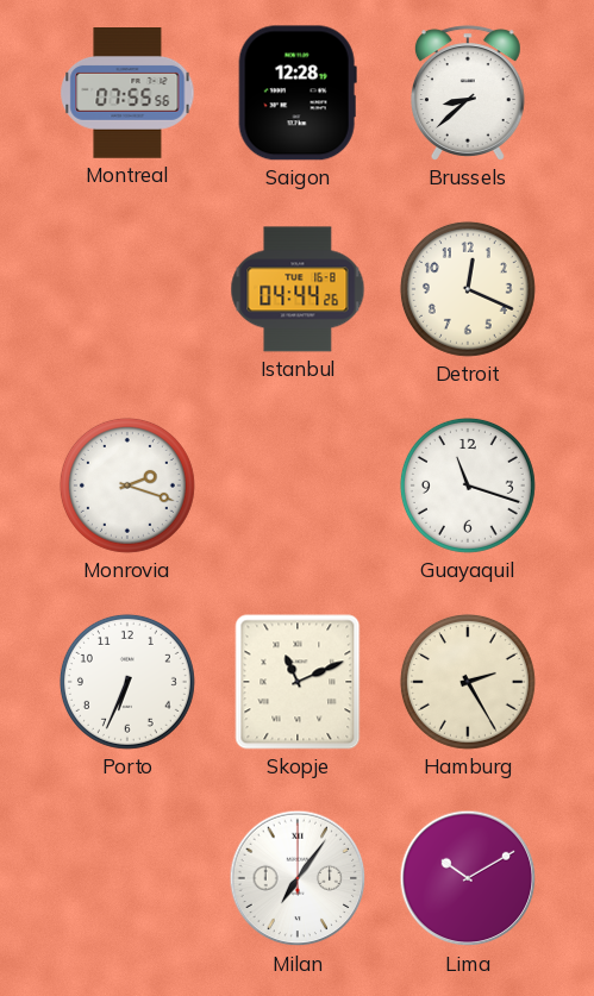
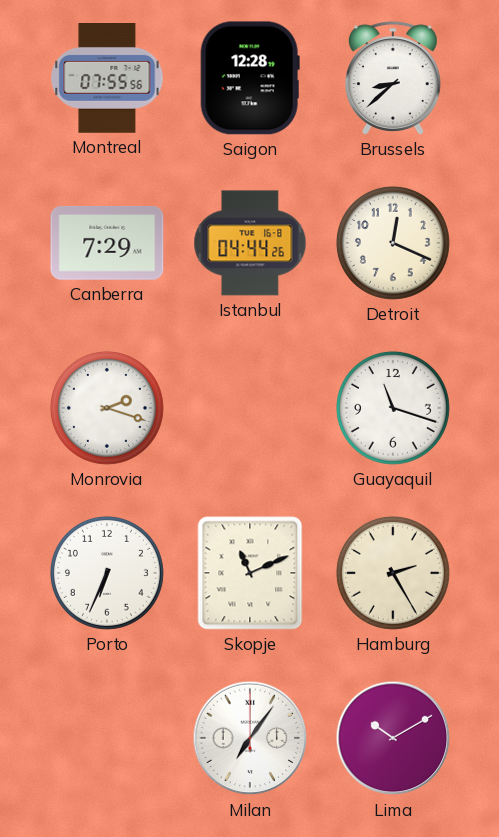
Canberra: none -> 7:29 (107, 243)
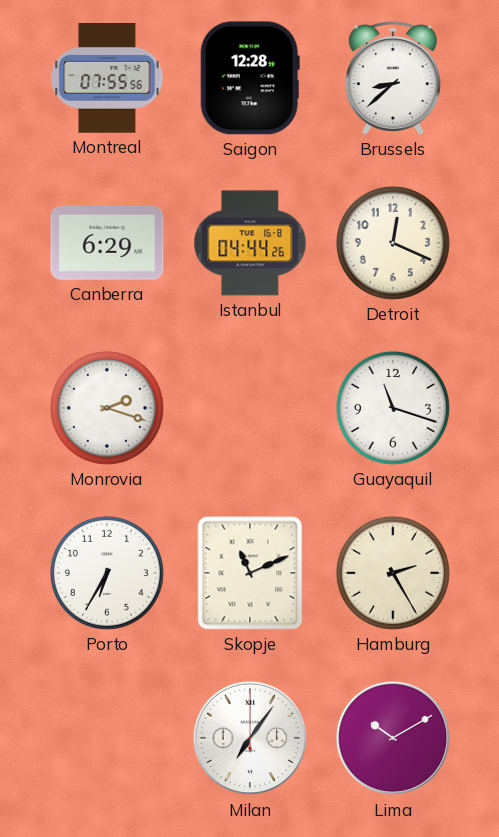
Canberra: 7:29 -> 6:29 (107, 243)
Porto: 6:34 -> 6:35 (107, 573)
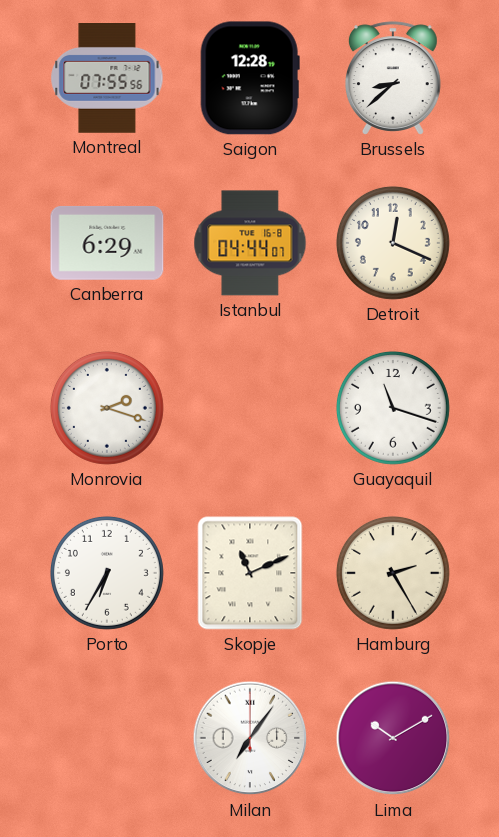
Istanbul: 04:44:26 -> 04:44:07 (250, 243)
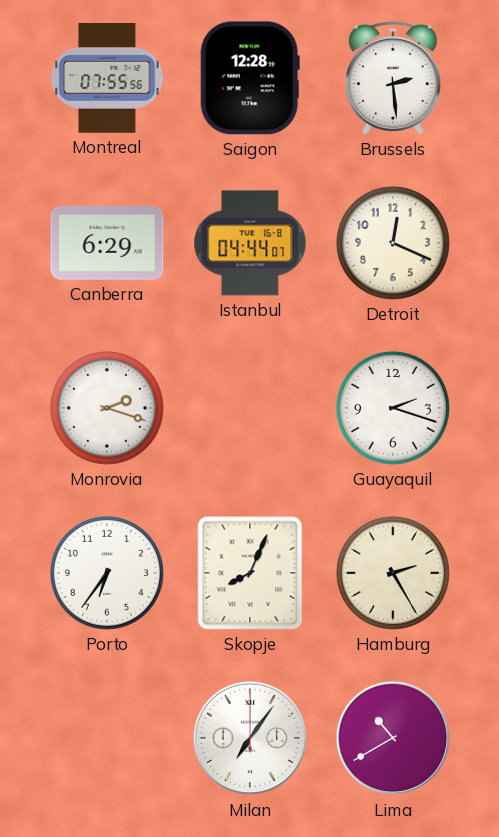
Brussels: 8:38 -> 2:29 (393, 78)
Guayaquil: 11:18 -> 2:18 (393, 408)
Porto: 6:35 -> 6:36 (107, 573)
Skopje: 11:11 -> 8:04 (250, 573)
Lima: 10:10 -> 10:40 (393, 738)
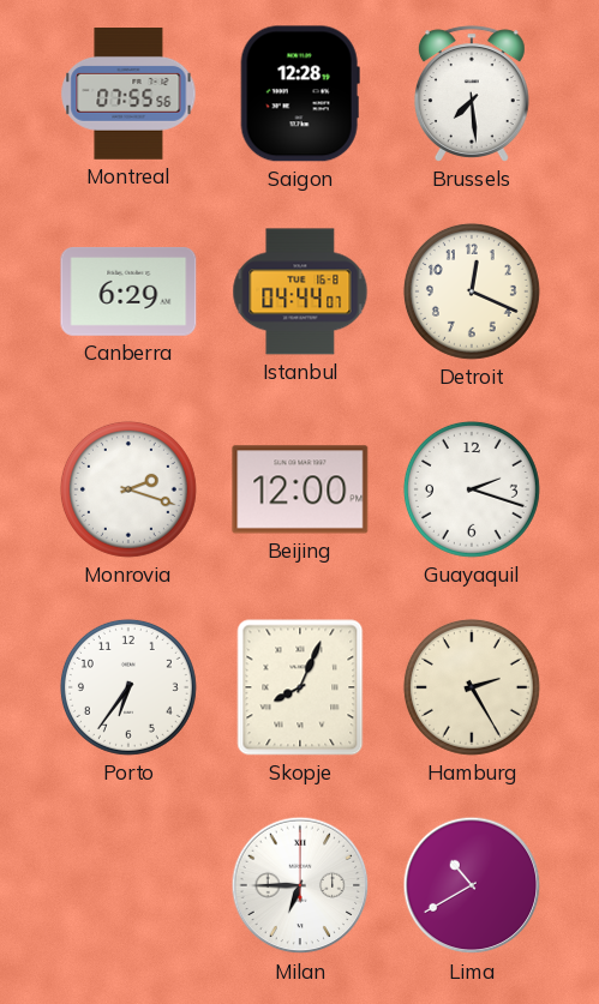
Brussels: 2:29 -> 7:29 (472, 94)
Beijing: none -> 12:00 (300, 489)
Milan: 7:06 -> 6:45 (300, 885)
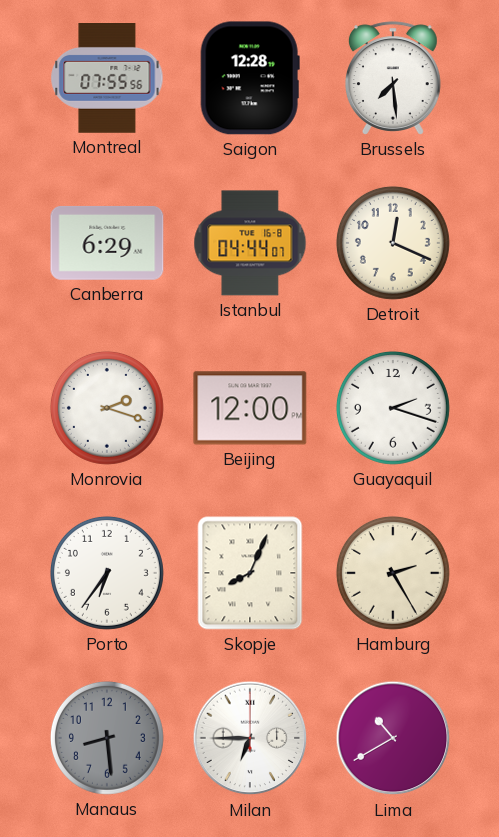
Manaus: none -> 8:29 (107, 738)
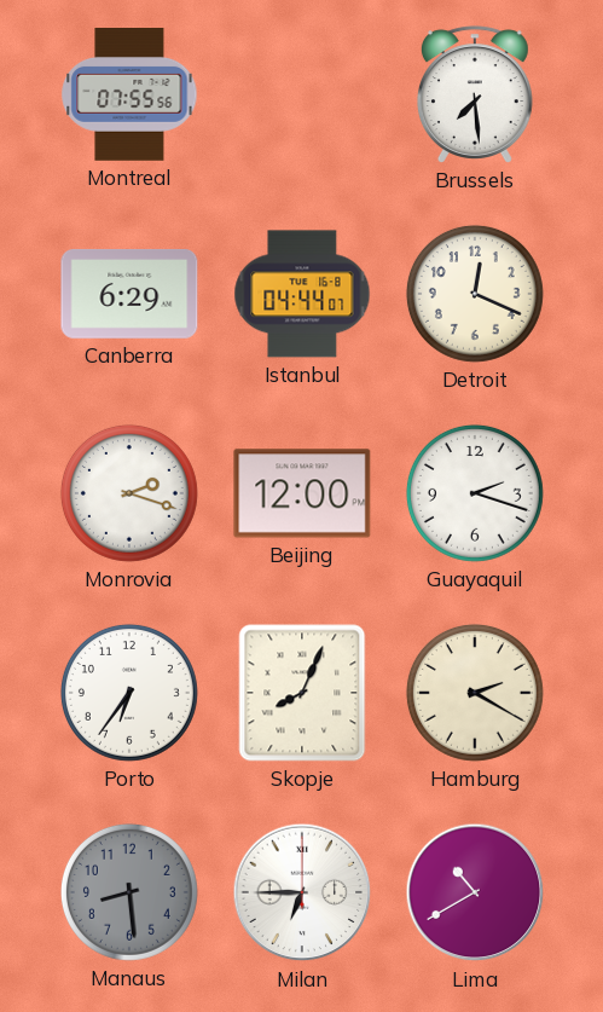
Saigon: 12:28 -> none (250, 78)
Hamburg: 2:25 -> 2:20 (475, 693)
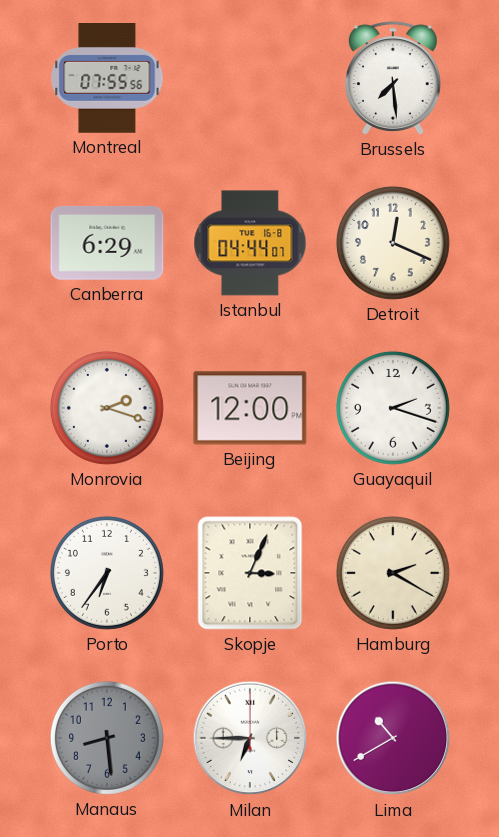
Skopje: 8:04 -> 3:04 (250, 573)
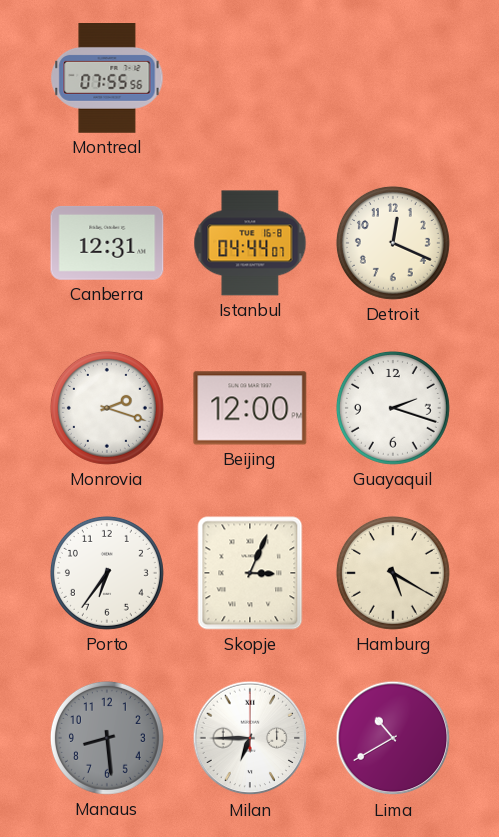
Brussels: 7:29 -> none (393, 78)
Canberra: 6:29 -> 12:31 (107, 243)
Hamburg: 2:20 -> 5:20 (393, 573)
